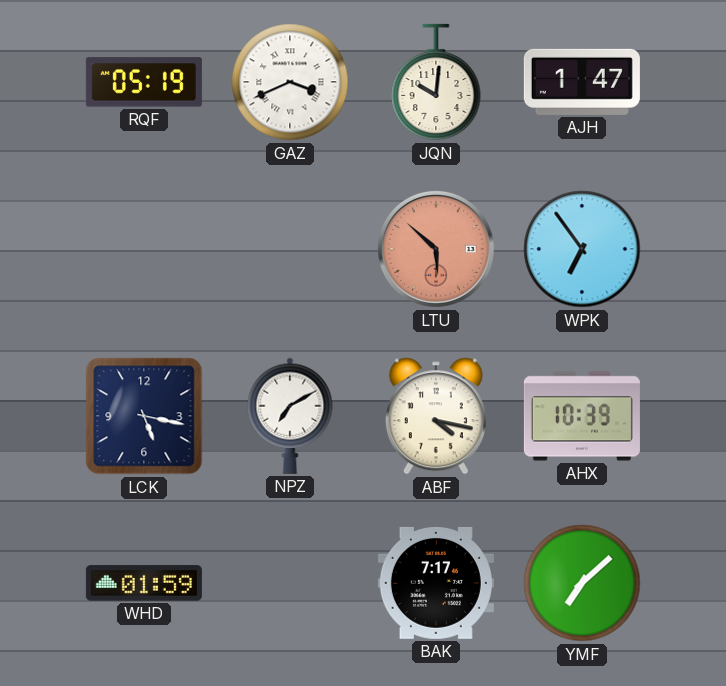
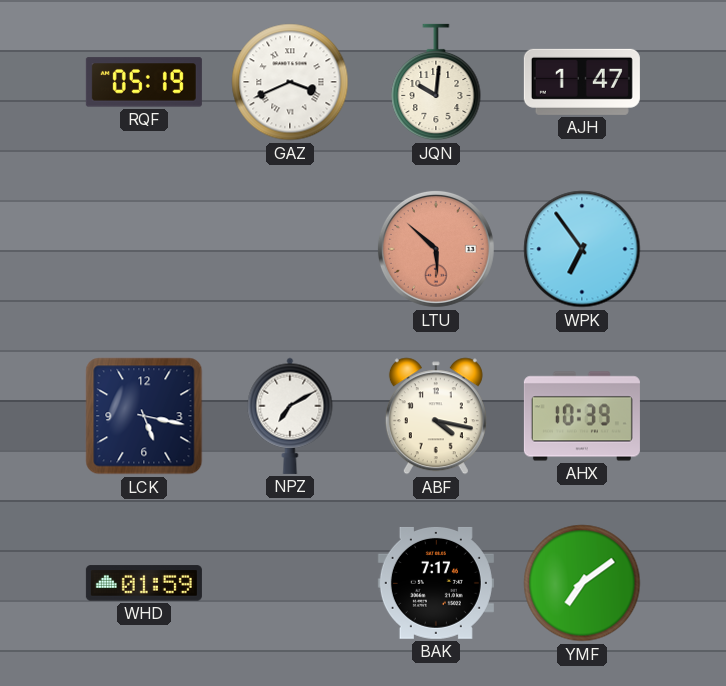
YMF: 7:08 -> 7:09 (582, 583)
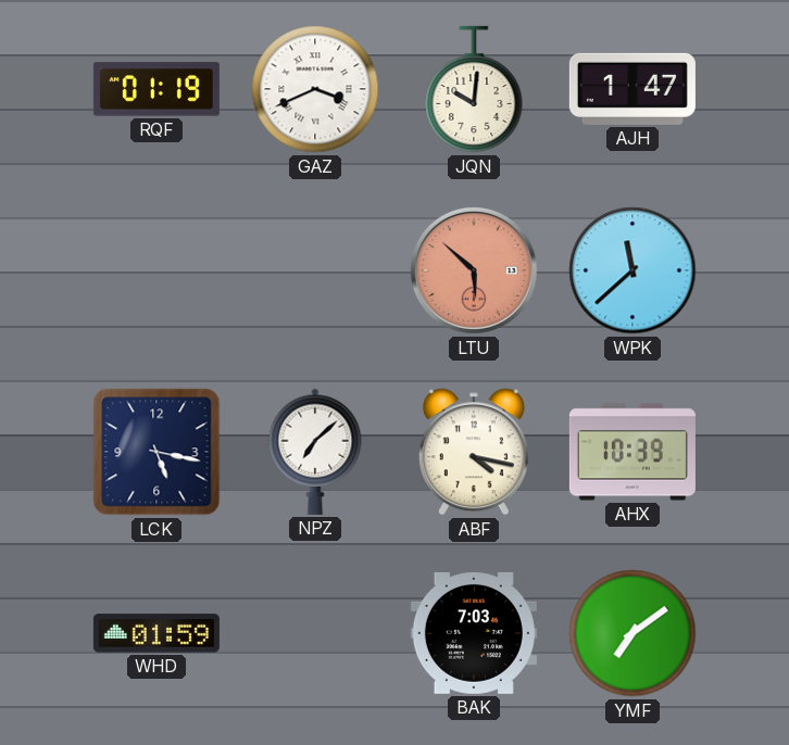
RQF: 05:19 -> 01:19 (156, 89)
WPK: 6:54 -> 11:38 (633, 270)
NPZ: 7:10 -> 7:08 (315, 452)
BAK: 7:17 -> 7:03 (474, 633)
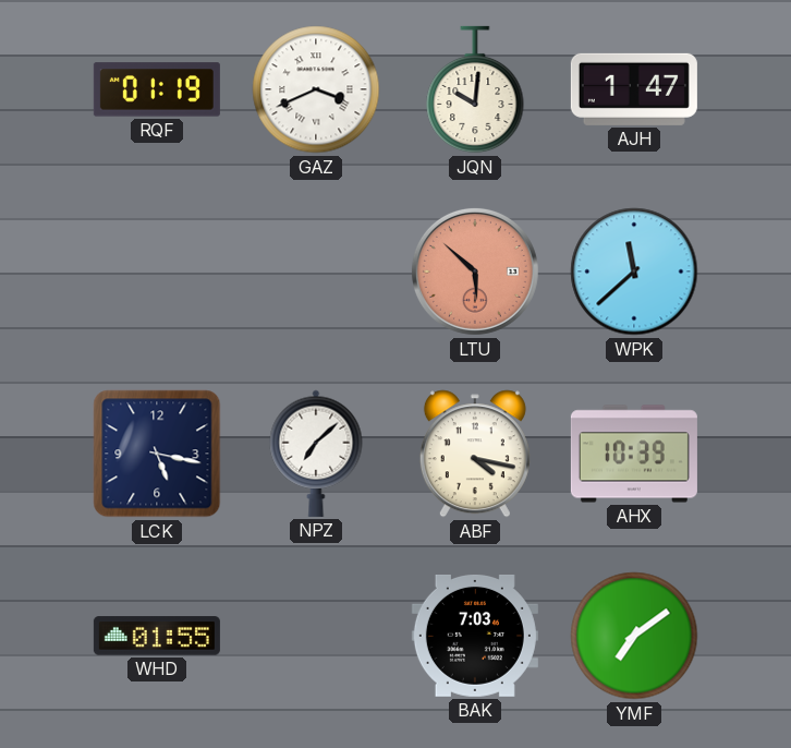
WHD: 01:59 -> 01:55 (157, 636)
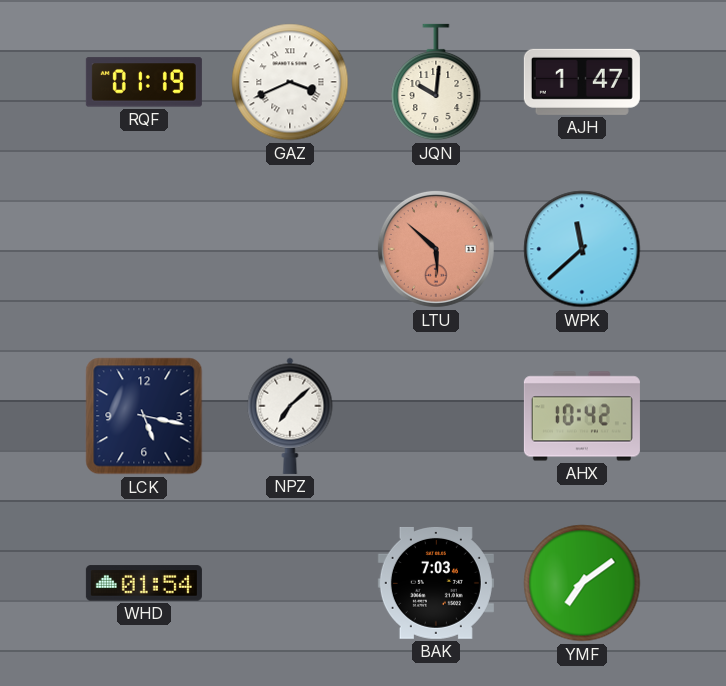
ABF: 4:17 -> none (475, 454)
AHX: 10:39 -> 10:42 (582, 416)
WHD: 01:55 -> 01:54 (144, 583)
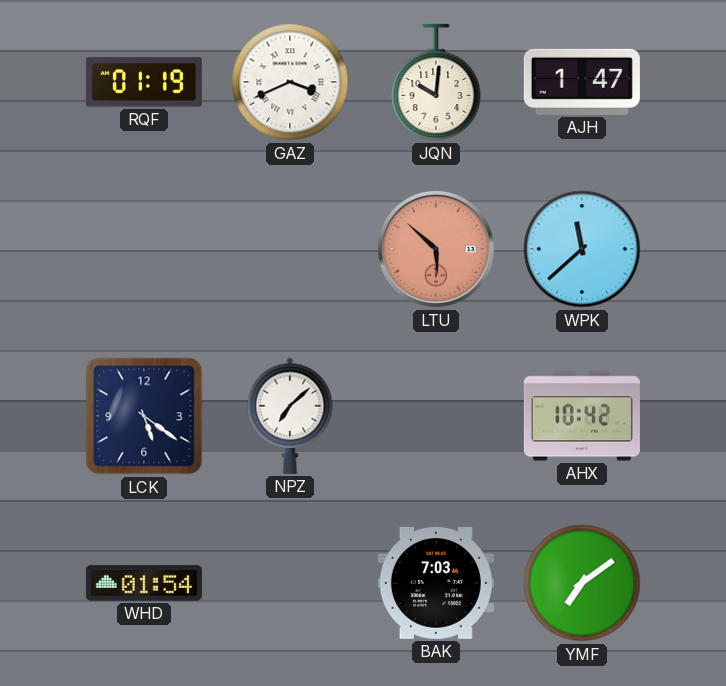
LCK: 5:17 -> 5:21 (144, 416)
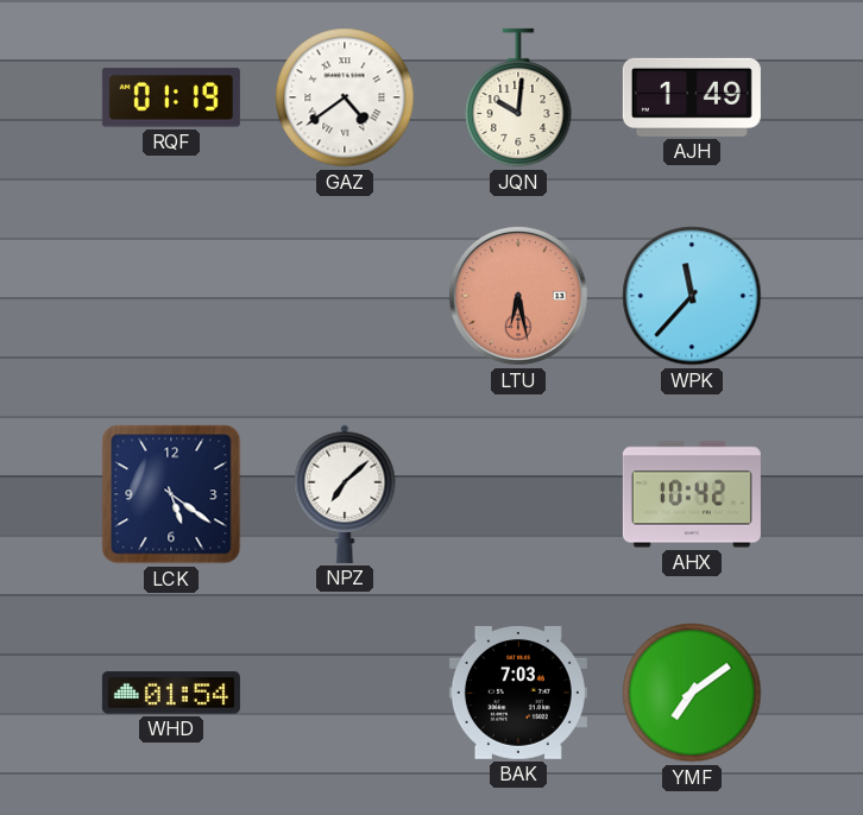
GAZ: 3:41 -> 4:39 (345, 97)
AJH: 1:47 -> 1:49 (692, 97)
LTU: 5:52 -> 6:28 (518, 296)
WPK: 11:38 -> 11:37 (692, 296)
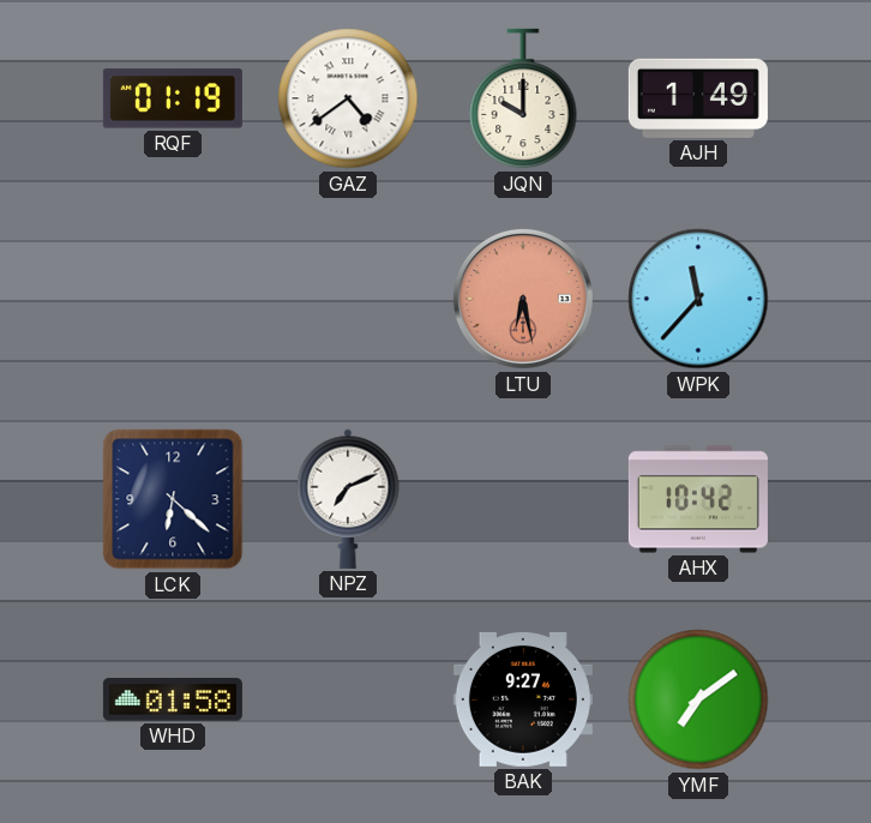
JQN: 10:01 -> 10:00 (523, 98)
LCK: 5:21 -> 6:22 (173, 499)
NPZ: 7:08 -> 7:11 (348, 499)
WHD: 01:54 -> 01:58 (173, 699)
BAK: 7:03 -> 9:27 (523, 699)
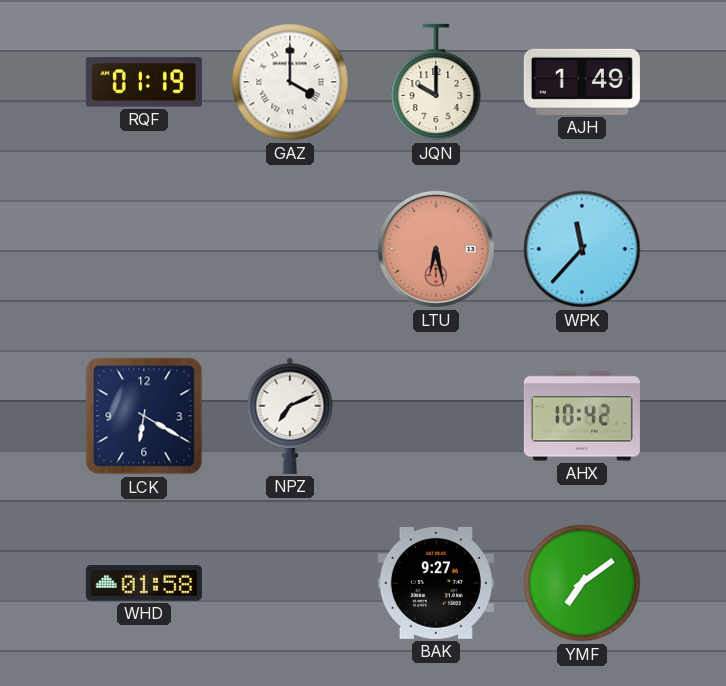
GAZ: 4:39 -> 4:00 (290, 82)
LCK: 6:22 -> 6:20 (144, 416)
